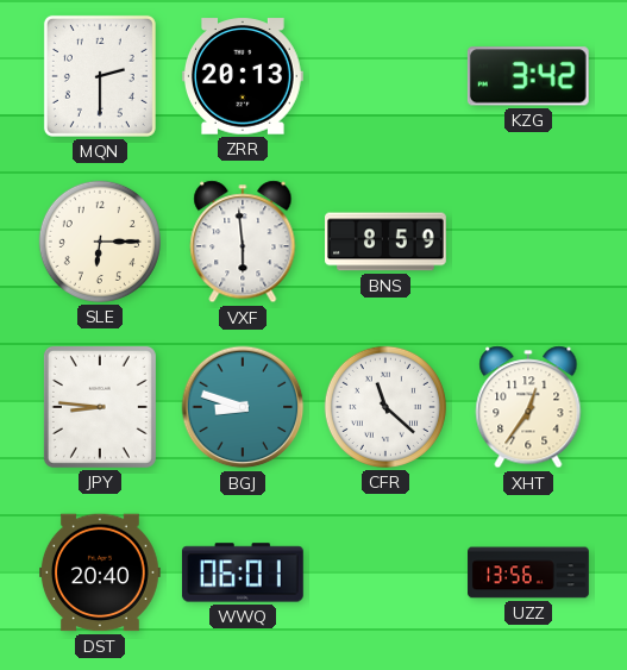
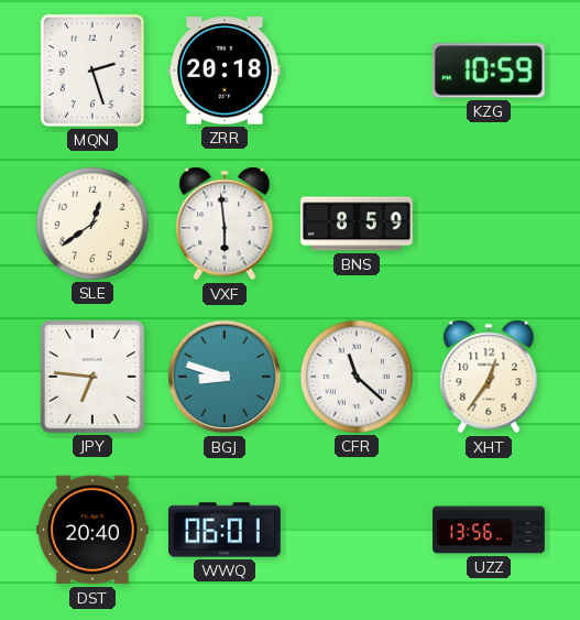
MQN: 2:30 -> 2:27 (92, 70)
ZRR: 20:13 -> 20:18 (225, 70)
KZG: 3:42 -> 10:59 (489, 70)
SLE: 6:15 -> 12:39 (92, 224)
JPY: 8:46 -> 6:46 (92, 377)
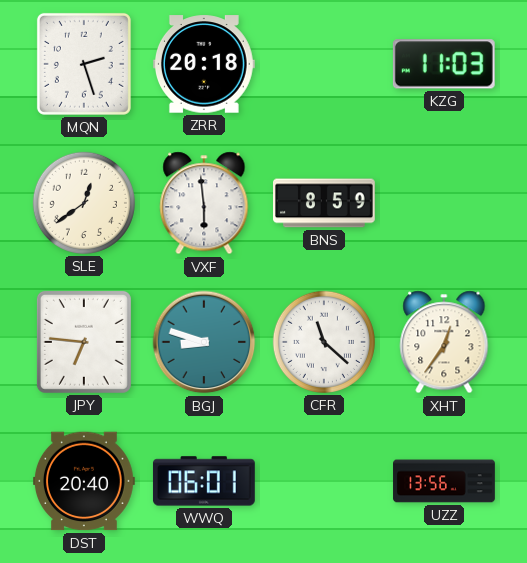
KZG: 10:59 -> 11:03 (444, 64)
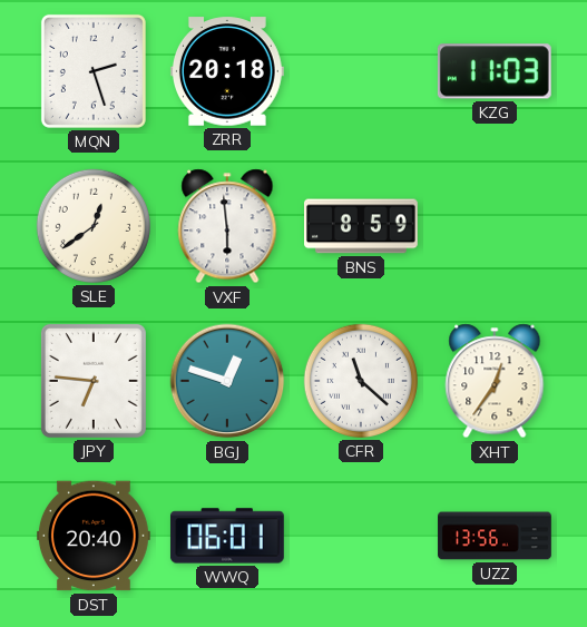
BGJ: 8:48 -> 12:48 (227, 381)
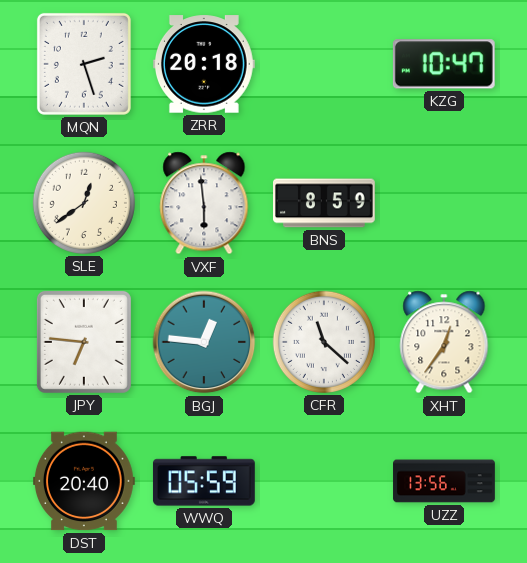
KZG: 11:03 -> 10:47 (444, 64)
BGJ: 12:48 -> 12:46 (204, 342)
WWQ: 06:01 -> 05:59 (204, 481)
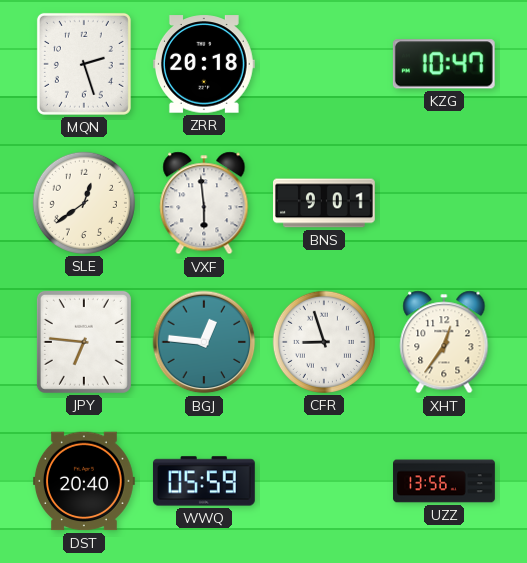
BNS: 8:59 -> 9:01 (325, 203)
CFR: 11:22 -> 8:57 (324, 342)
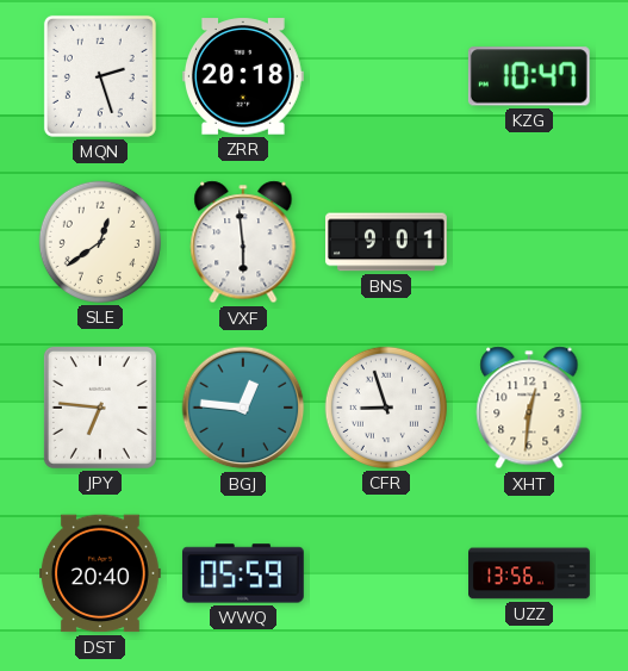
XHT: 12:36 -> 12:31 (529, 408)
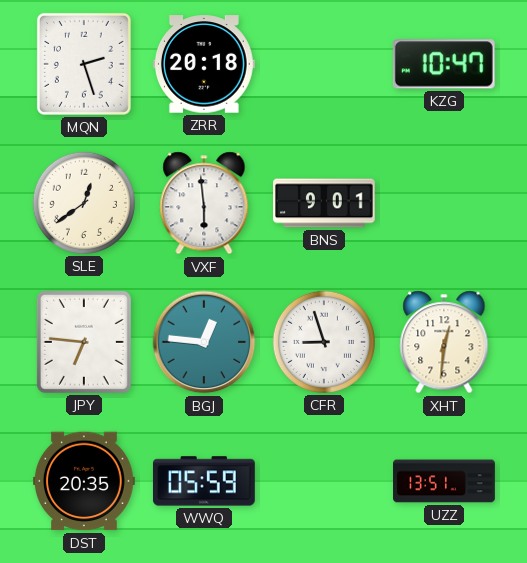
DST: 20:40 -> 20:35 (85, 481)
UZZ: 13:56 -> 13:51 (444, 481)
